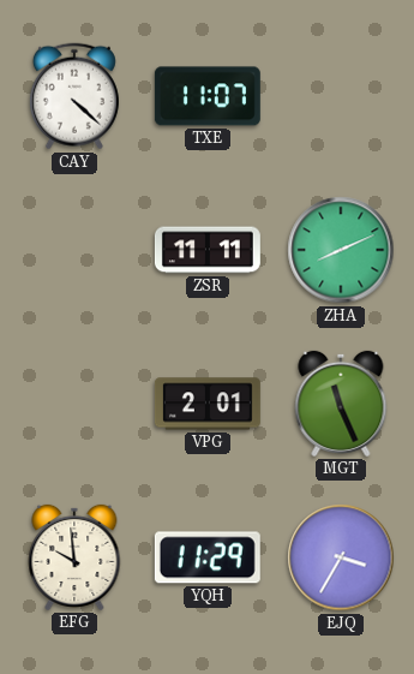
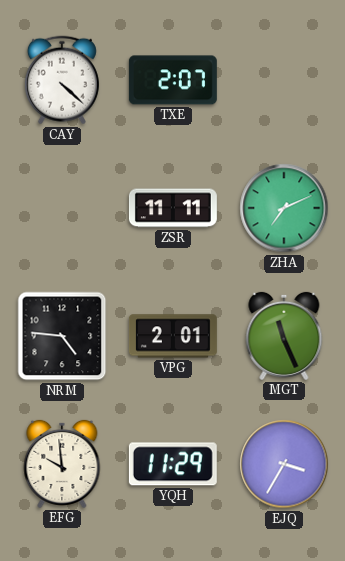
TXE: 11:07 -> 2:07 (173, 80)
ZHA: 8:11 -> 7:11 (284, 208)
NRM: none -> 4:46 (62, 336)
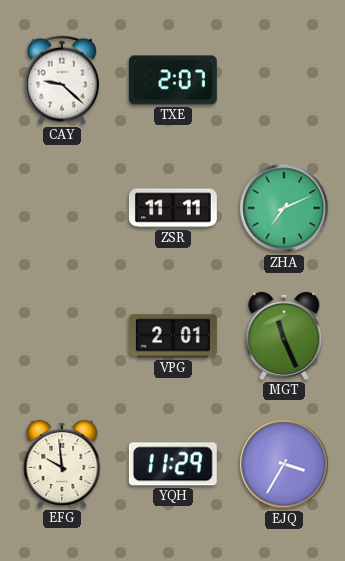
CAY: 4:22 -> 9:22 (62, 80)
NRM: 4:46 -> none (62, 336)
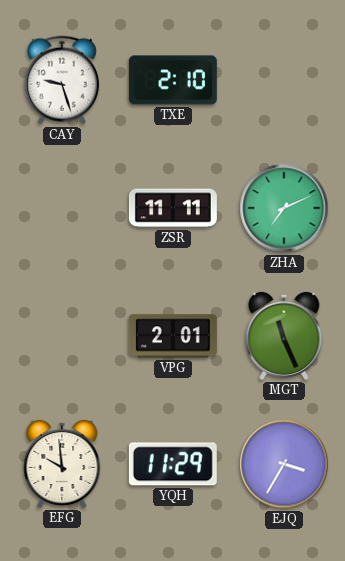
CAY: 9:22 -> 9:27 (62, 80)
TXE: 2:07 -> 2:10 (173, 80)
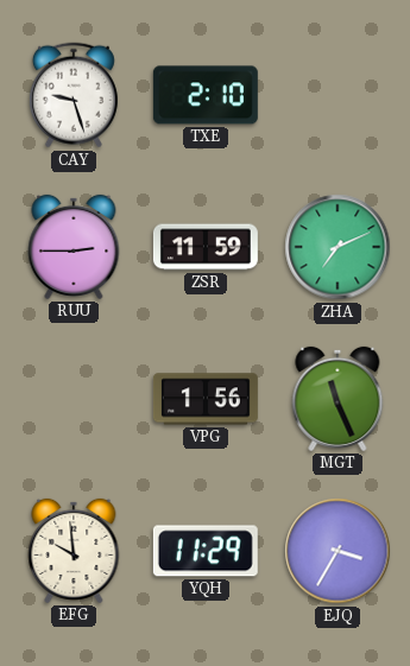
RUU: none -> 2:45 (74, 247)
ZSR: 11:11 -> 11:59 (206, 247)
VPG: 2:01 -> 1:56 (206, 399)
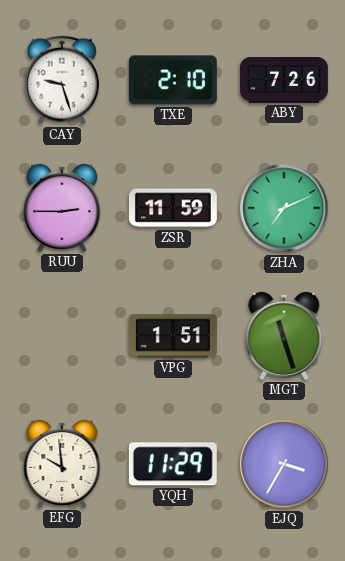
ABY: none -> 7:26 (284, 80)
VPG: 1:56 -> 1:51 (173, 336)
MGT: 11:26 -> 11:27 (284, 336)
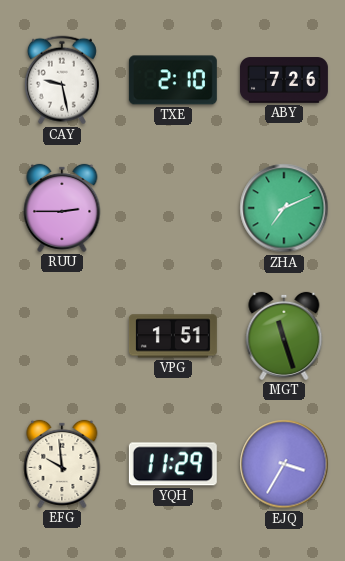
CAY: 9:27 -> 9:28 (62, 80)
ZSR: 11:59 -> none (173, 208)
